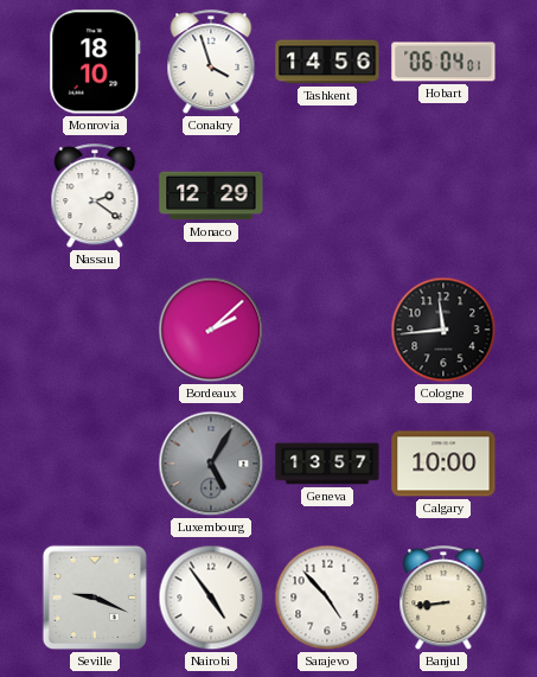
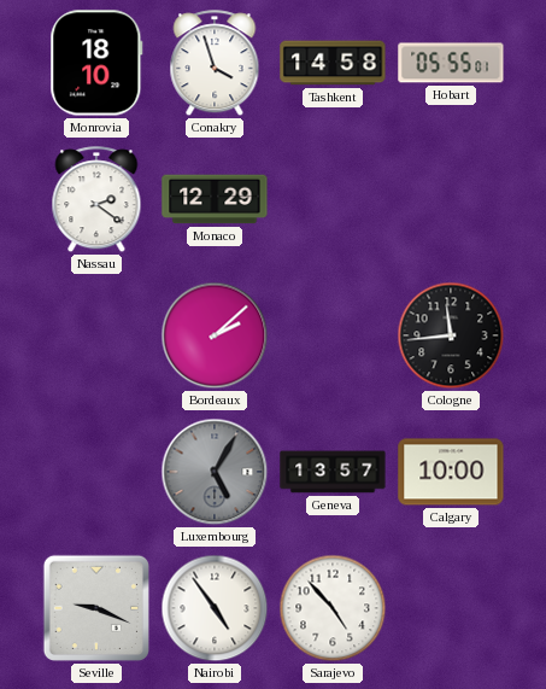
Tashkent: 14:56 -> 14:58 (333, 63)
Hobart: 06:04 -> 05:55 (451, 63)
Banjul: 8:44 -> none (443, 599)
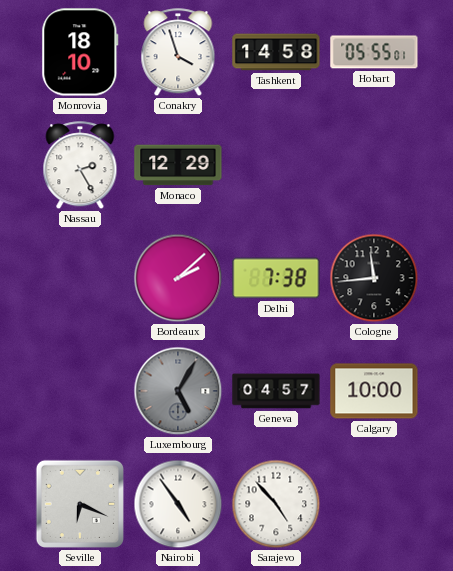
Nassau: 2:21 -> 2:25 (80, 166)
Delhi: none -> 7:38 (276, 278)
Geneva: 13:57 -> 04:57 (276, 391)
Seville: 9:19 -> 6:19 (80, 504)
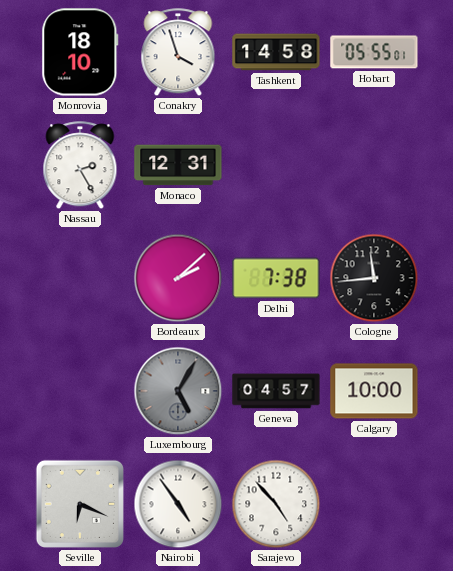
Monaco: 12:29 -> 12:31 (178, 165)
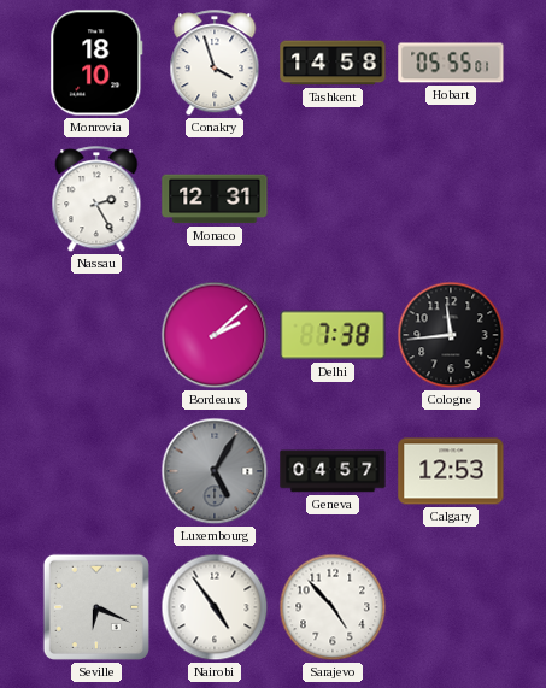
Calgary: 10:00 -> 12:53 (451, 471)
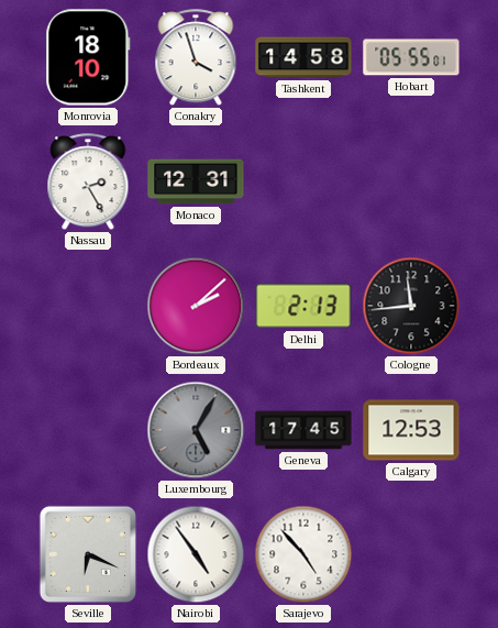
Delhi: 7:38 -> 2:13 (303, 306)
Geneva: 04:57 -> 17:45 (303, 430)
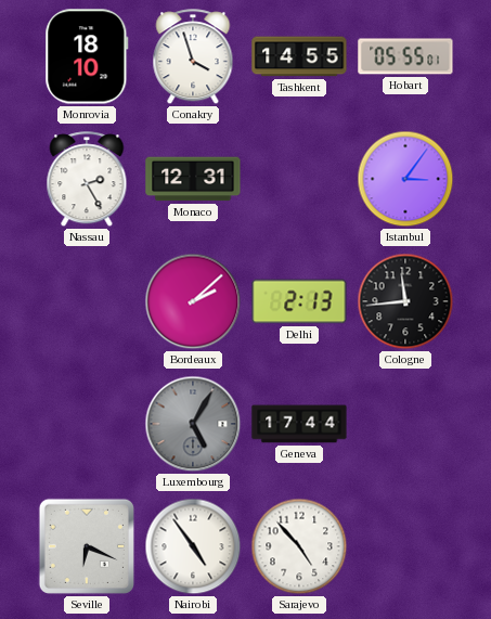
Tashkent: 14:58 -> 14:55 (299, 56)
Istanbul: none -> 3:06 (405, 179)
Geneva: 17:45 -> 17:44 (299, 424)
Calgary: 12:53 -> none (411, 430)
